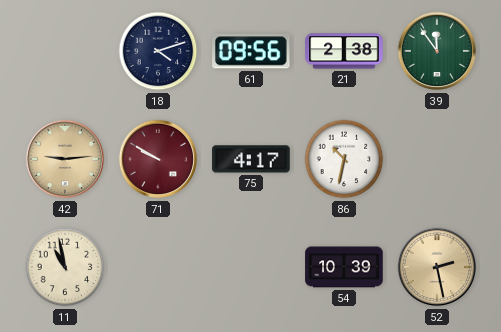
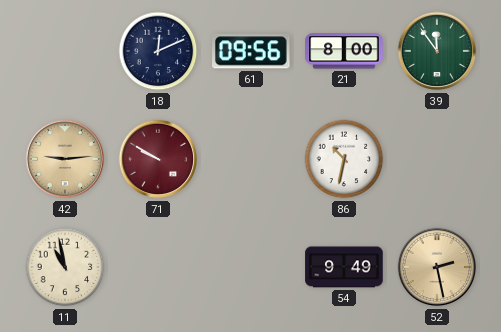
18: 4:12 -> 12:11 (158, 51)
21: 2:38 -> 8:00 (344, 51)
75: 4:17 -> none (251, 159)
54: 10:39 -> 9:49 (344, 267)
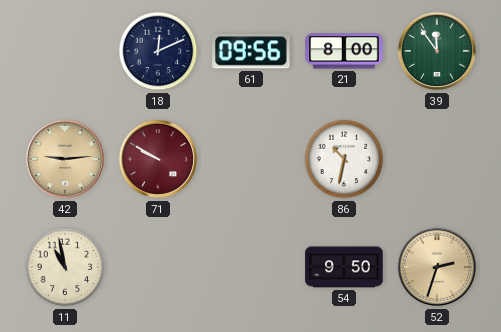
54: 9:49 -> 9:50 (344, 267)
52: 2:28 -> 2:33 (437, 267)
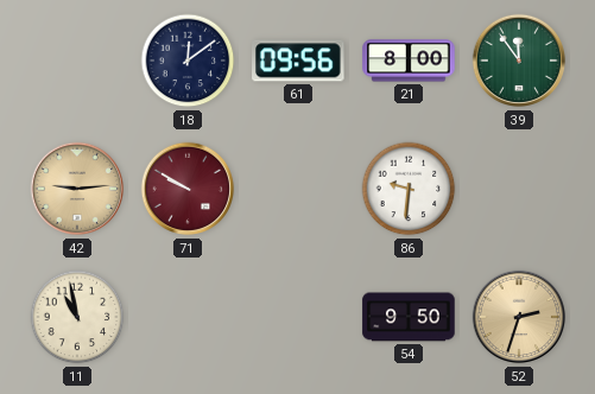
18: 12:11 -> 12:09 (188, 61)
86: 10:32 -> 9:31 (409, 189)
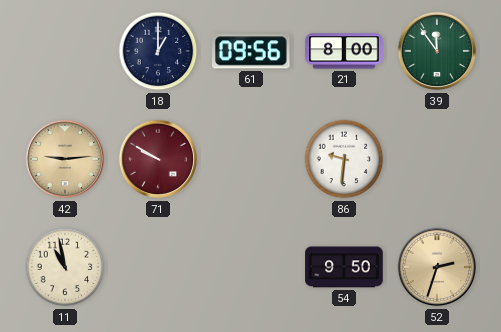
18: 12:09 -> 1:00 (158, 51)
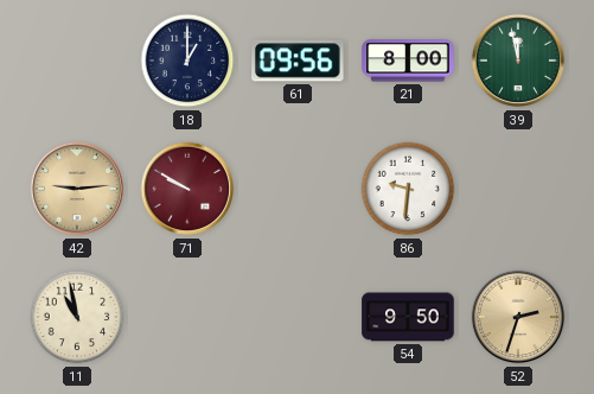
39: 11:54 -> 11:58 (518, 61)
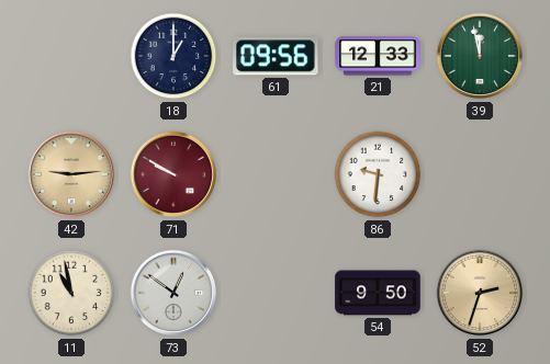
21: 8:00 -> 12:33 (378, 56)
73: none -> 12:51 (173, 293)
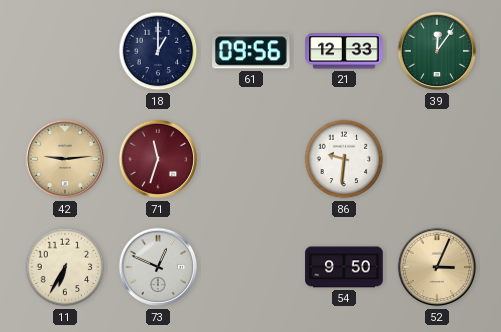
39: 11:58 -> 12:06 (437, 51)
71: 9:50 -> 11:33 (158, 159)
11: 10:58 -> 6:35 (65, 267)
73: 12:51 -> 12:49 (158, 267)
52: 2:33 -> 3:04 (437, 267)
